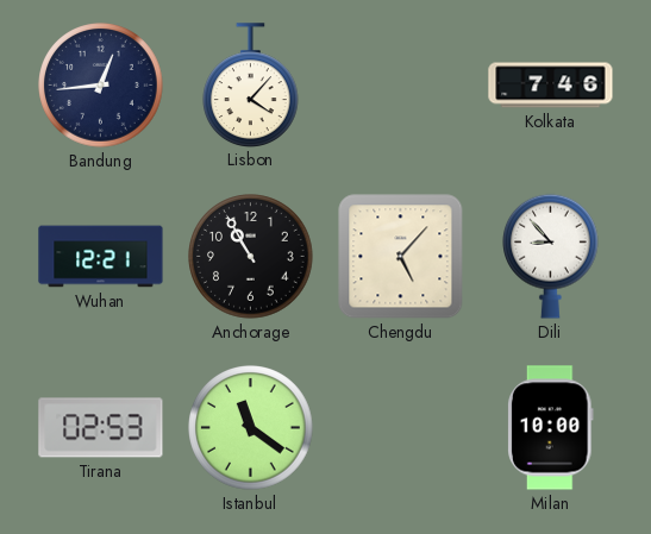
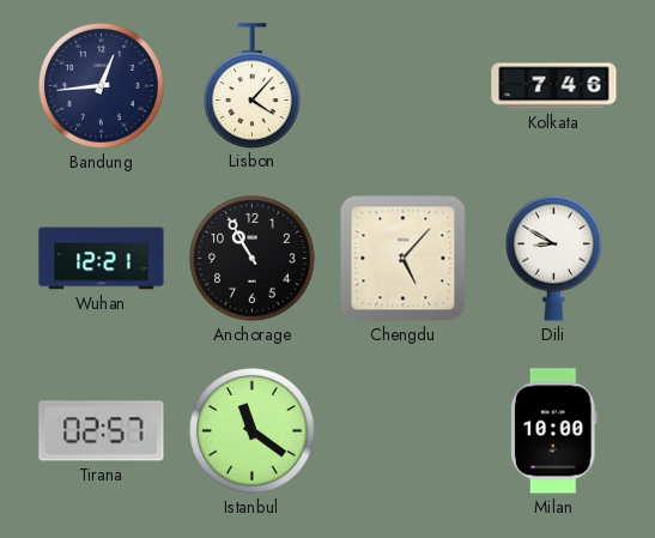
Dili: 8:53 -> 8:50 (554, 258)
Tirana: 02:53 -> 02:57 (102, 431)
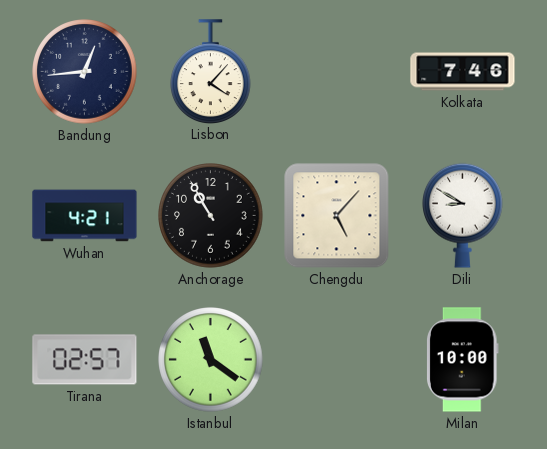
Wuhan: 12:21 -> 4:21 (85, 216)
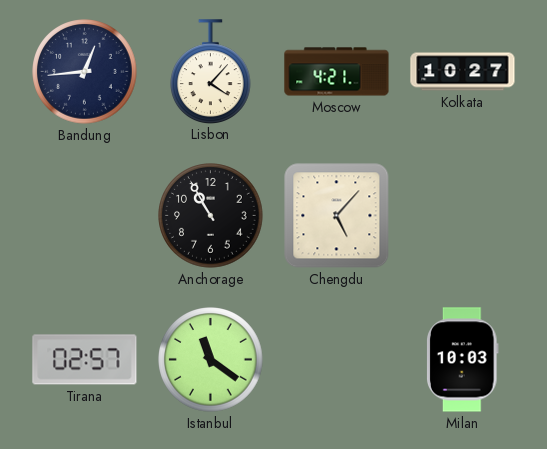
Moscow: none -> 4:21 (337, 72)
Kolkata: 7:46 -> 10:27 (463, 72)
Wuhan: 4:21 -> none (85, 216)
Dili: 8:50 -> none (463, 215)
Milan: 10:00 -> 10:03 (463, 360)
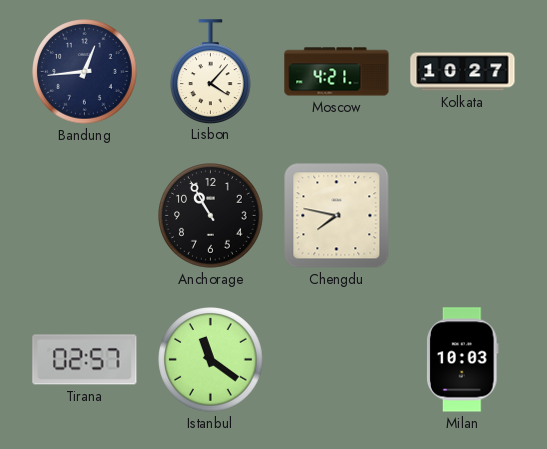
Chengdu: 5:07 -> 7:47 (337, 216)
